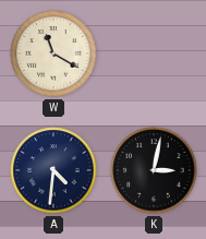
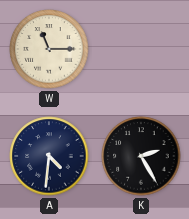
W: 11:20 -> 11:15 (49, 49)
K: 3:02 -> 2:25 (141, 156)
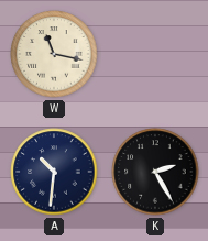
W: 11:15 -> 11:17 (54, 54)
A: 4:31 -> 10:31 (54, 172)
